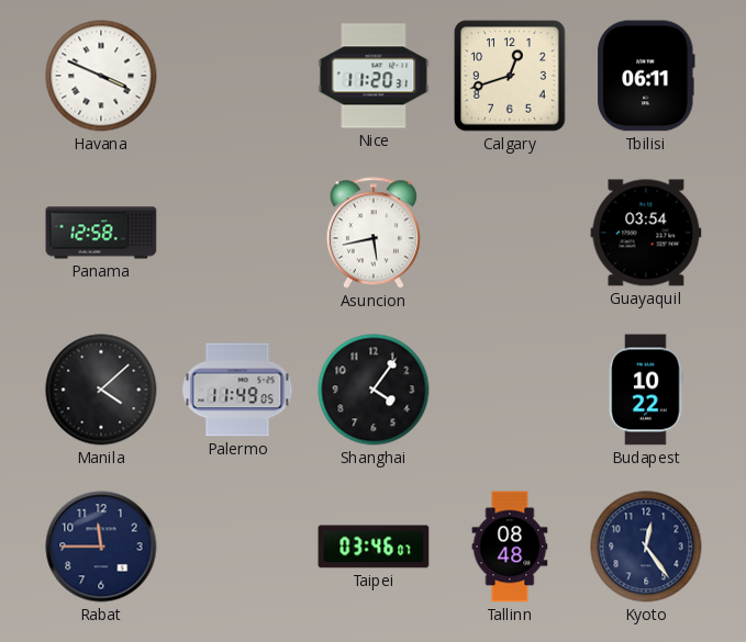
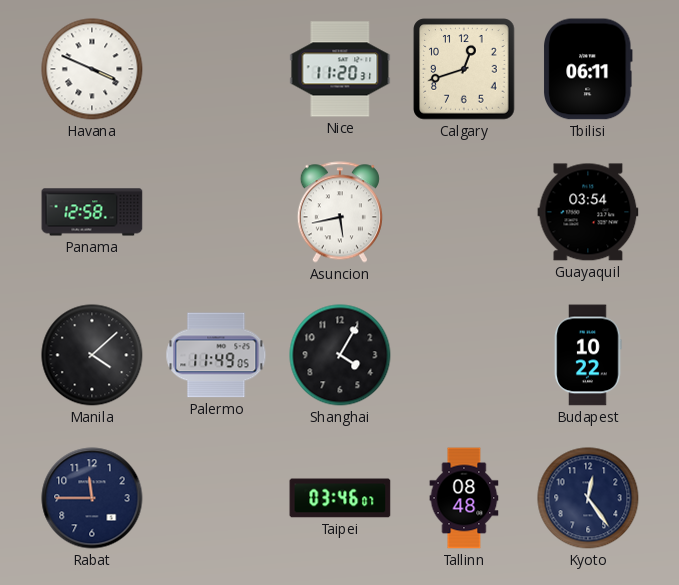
Shanghai: 4:06 -> 4:05 (340, 355)
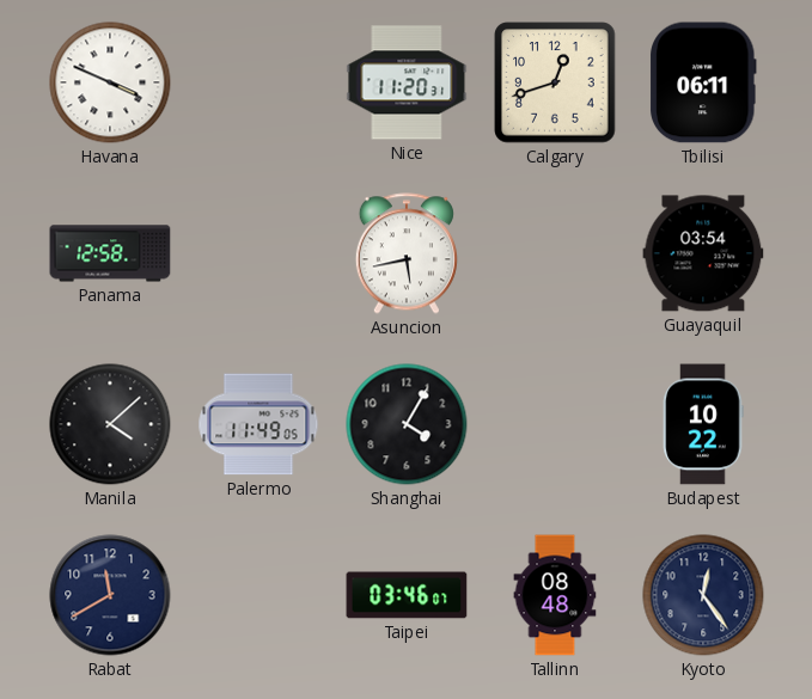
Rabat: 11:45 -> 11:40 (110, 595)
